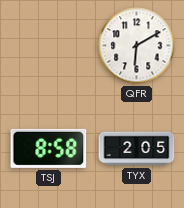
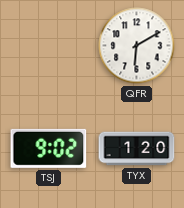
TSJ: 8:58 -> 9:02 (49, 148)
TYX: 2:05 -> 1:20 (137, 149)
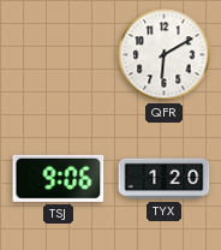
TSJ: 9:02 -> 9:06 (59, 178)
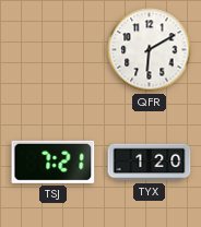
TSJ: 9:06 -> 7:21 (54, 162)
